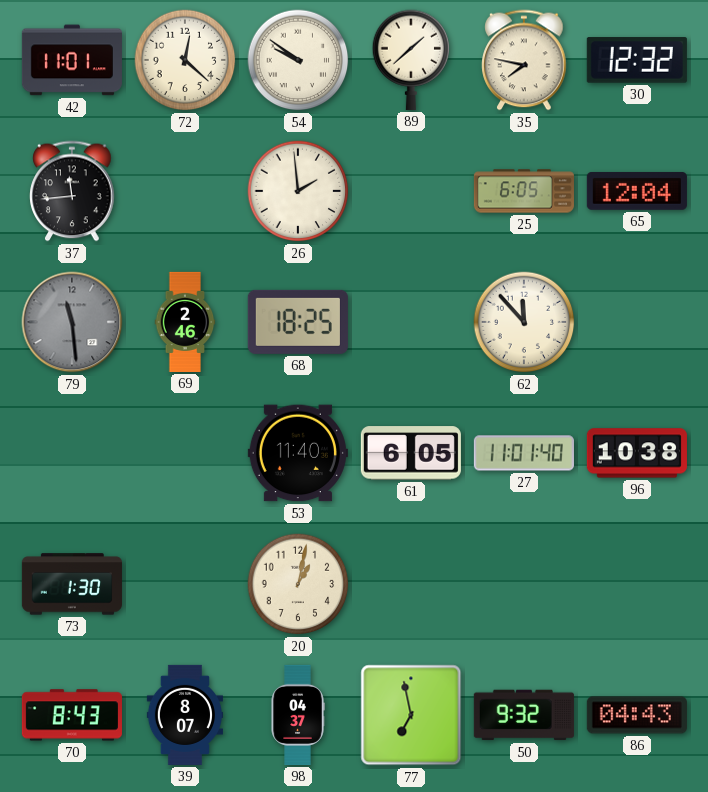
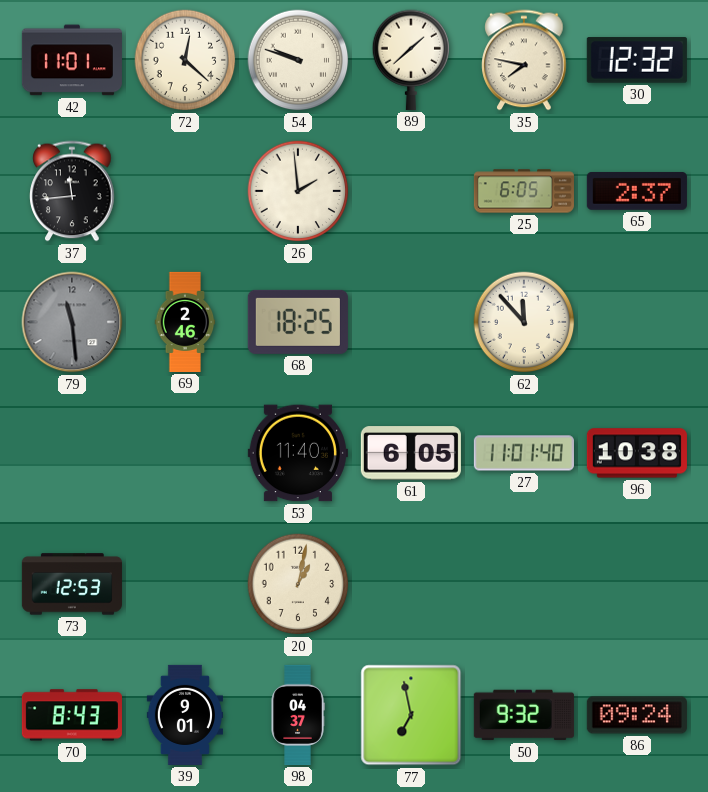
54: 9:51 -> 9:48 (298, 60)
65: 12:04 -> 2:37 (637, 191)
73: 1:30 -> 12:53 (72, 584)
39: 8:07 -> 9:01 (184, 715)
86: 04:43 -> 09:24 (637, 715)
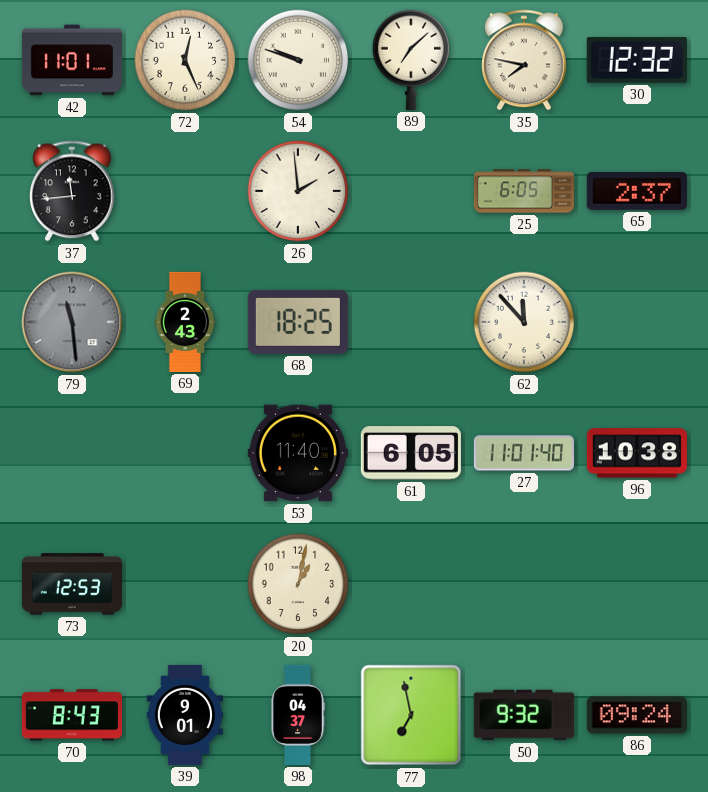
72: 12:22 -> 12:26 (185, 60)
89: 1:38 -> 7:08 (411, 60)
69: 2:46 -> 2:43 (185, 322)
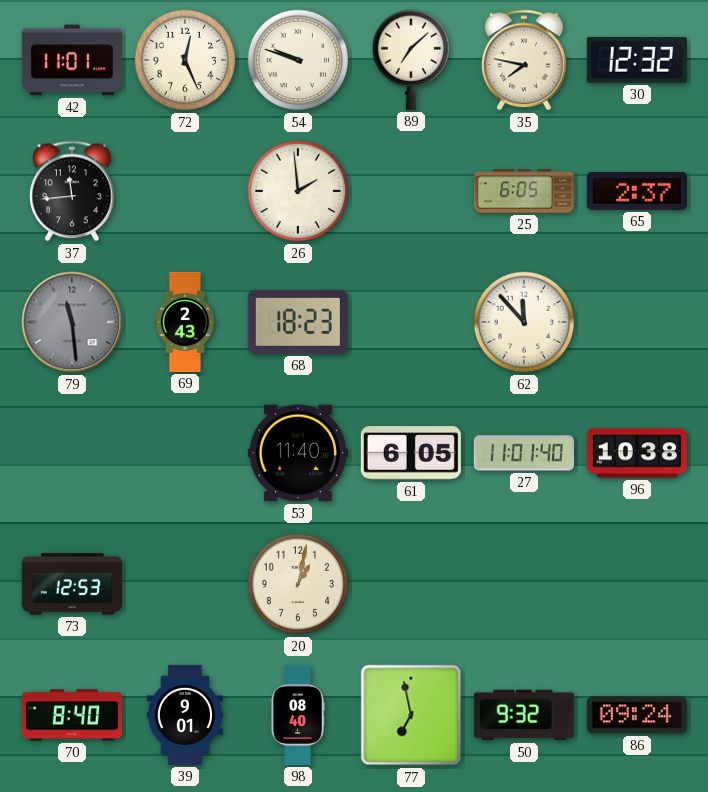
68: 18:25 -> 18:23 (298, 322)
70: 8:43 -> 8:40 (72, 715)
98: 04:37 -> 08:40 (298, 715)
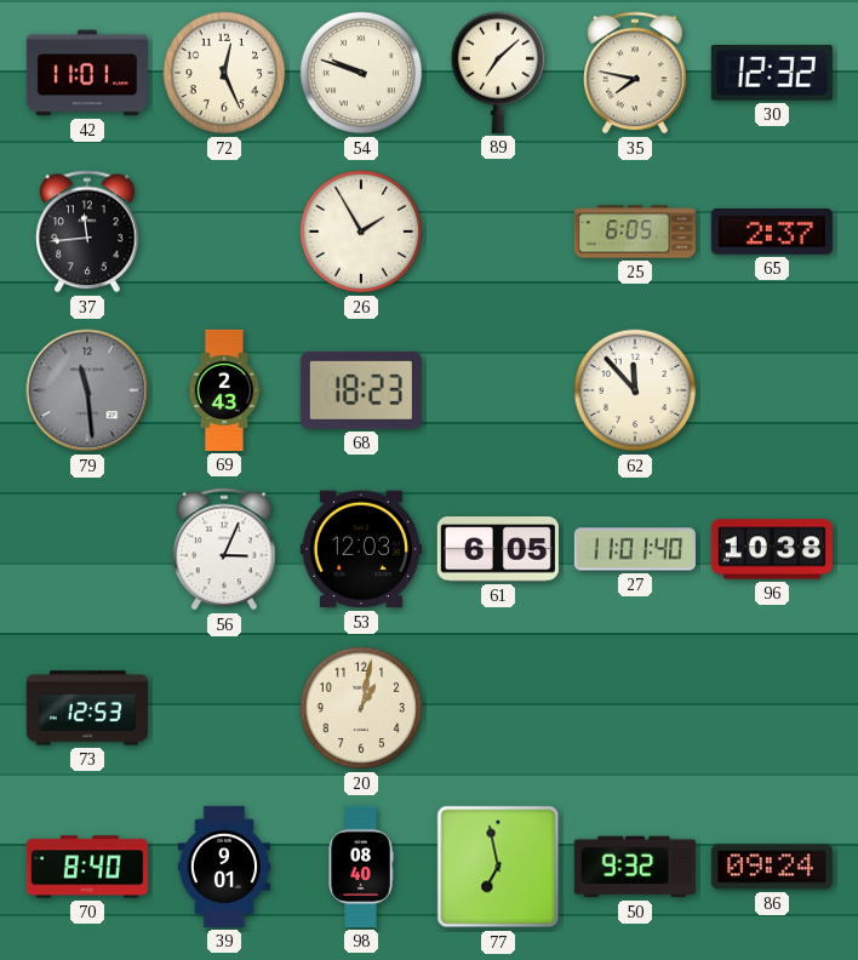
26: 1:59 -> 1:55 (361, 232)
56: none -> 3:04 (224, 549)
53: 11:40 -> 12:03 (361, 549)
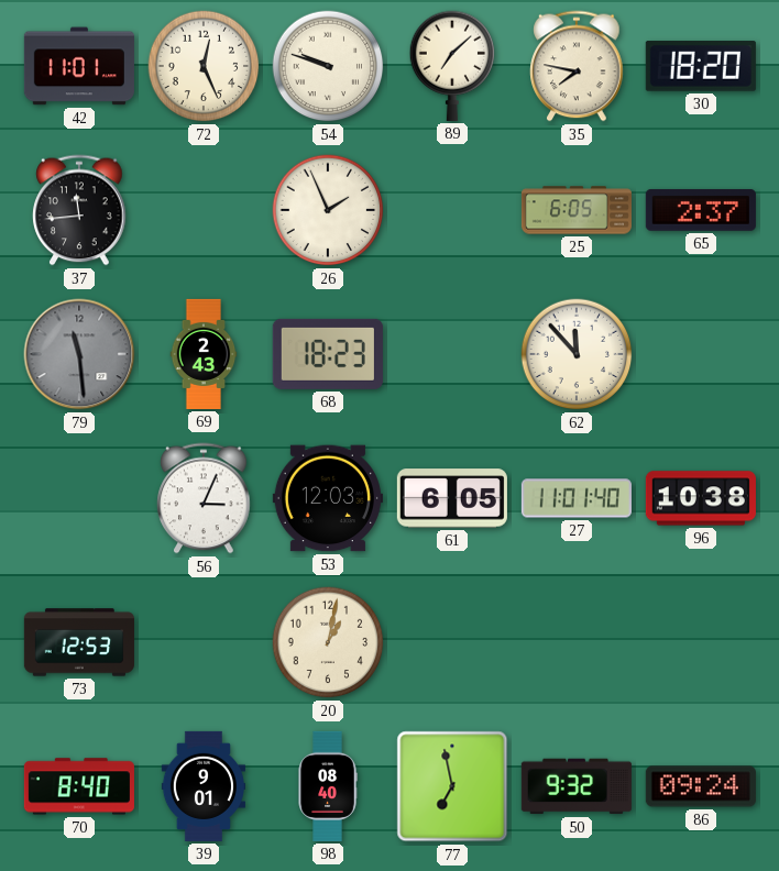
30: 12:32 -> 18:20 (701, 66)
26: 1:55 -> 1:56 (328, 210)
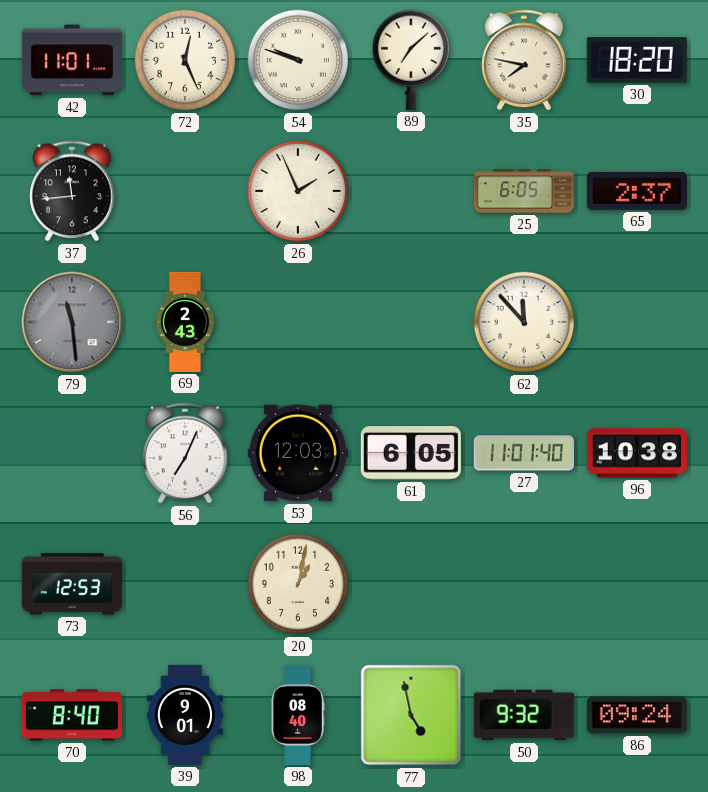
68: 18:23 -> none (328, 354)
56: 3:04 -> 7:04 (185, 453)
77: 6:58 -> 4:58 (411, 715)
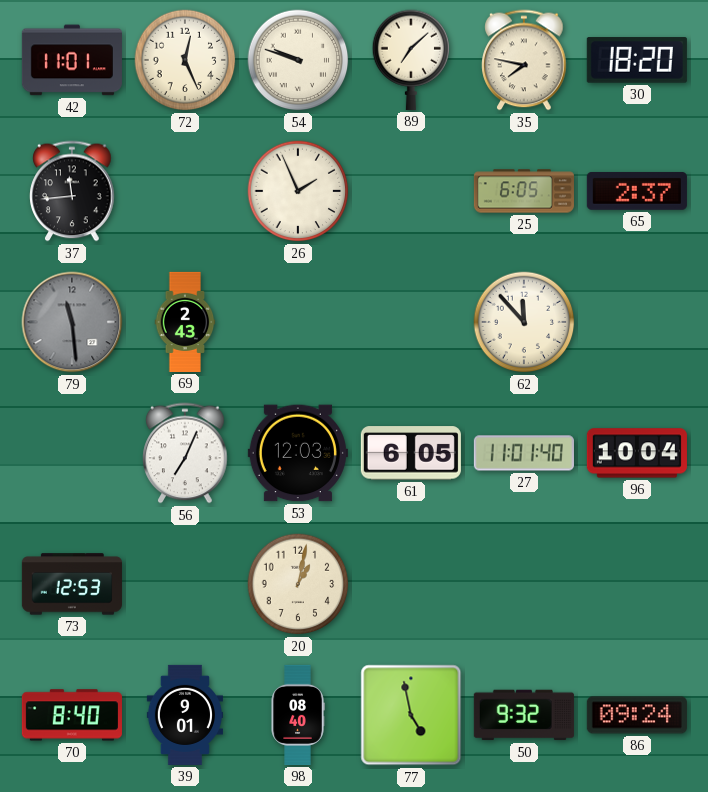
96: 10:38 -> 10:04 (637, 453)
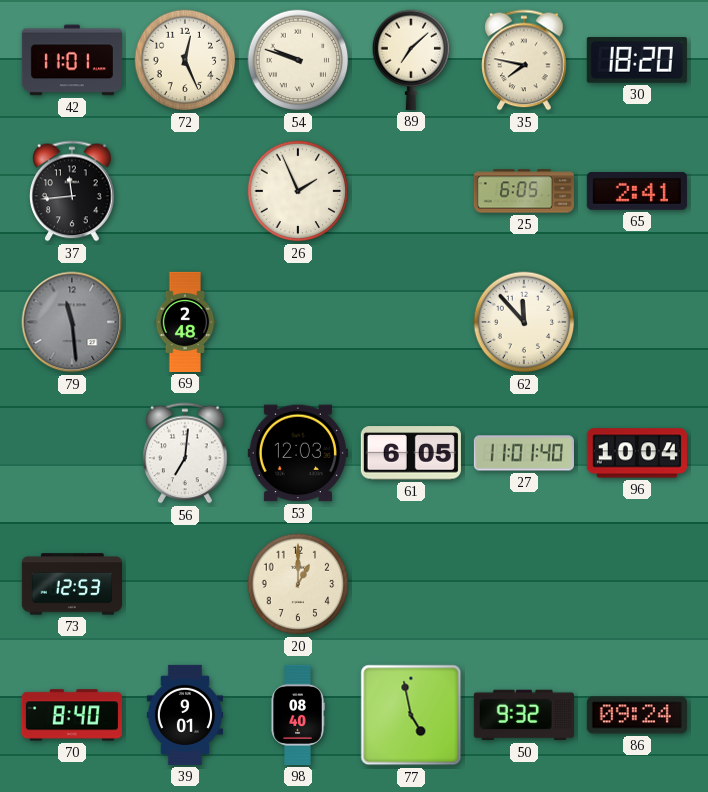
65: 2:37 -> 2:41 (637, 191)
69: 2:43 -> 2:48 (185, 322)
56: 7:04 -> 7:01 (185, 453)
20: 1:02 -> 1:00 (298, 584)
